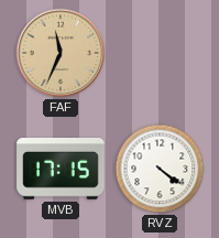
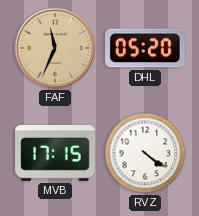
DHL: none -> 05:20 (145, 48)
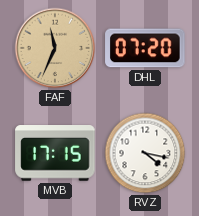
DHL: 05:20 -> 07:20 (145, 48)
RVZ: 4:21 -> 4:17 (145, 153)
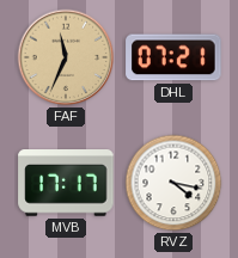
DHL: 07:20 -> 07:21 (173, 57)
MVB: 17:15 -> 17:17 (66, 184)
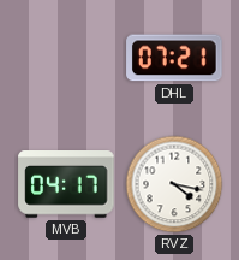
FAF: 11:34 -> none (66, 57)
MVB: 17:17 -> 04:17 (66, 185)
